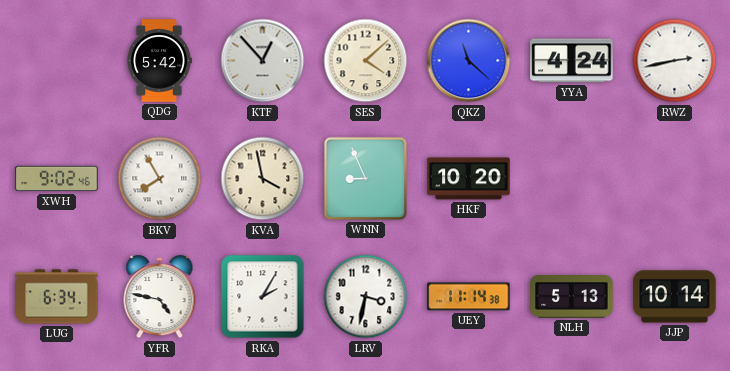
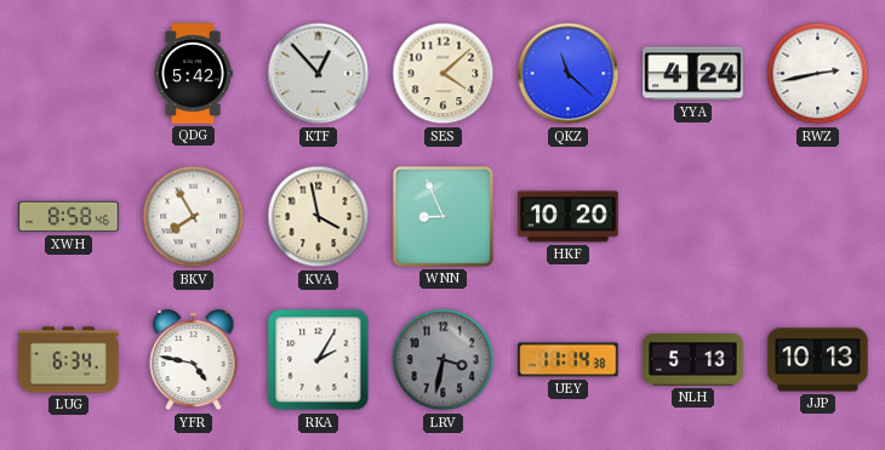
XWH: 9:02 -> 8:58 (69, 217)
LRV dial: white -> grey (444, 360)
JJP: 10:14 -> 10:13 (818, 360)
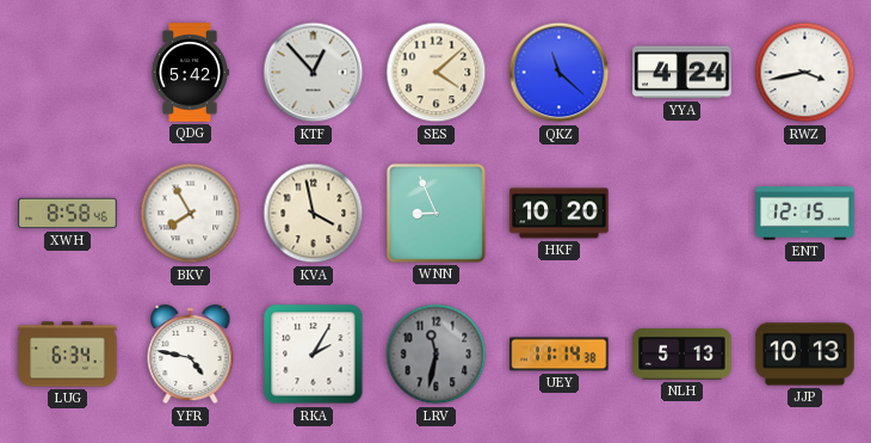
RWZ: 2:43 -> 3:43 (805, 73)
ENT: none -> 12:15 (805, 214)
LRV: 3:32 -> 11:32 (437, 355)
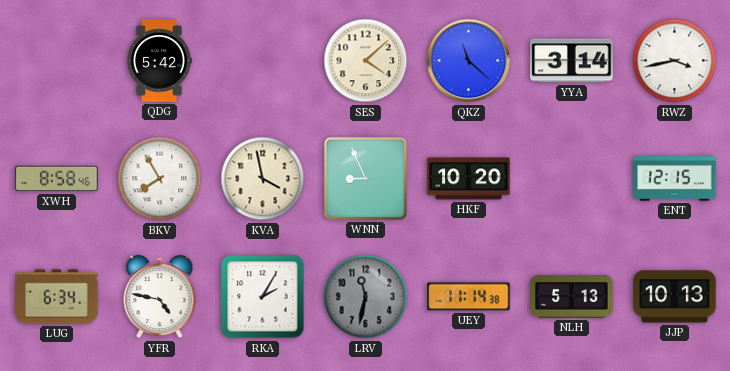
KTF: 12:53 -> none (314, 73)
YYA: 4:24 -> 3:14 (572, 61)
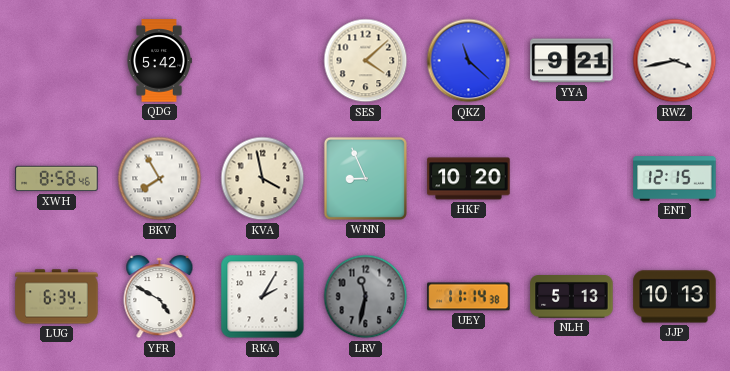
YYA: 3:14 -> 9:21 (572, 61)
YFR: 4:47 -> 4:50 (160, 297)
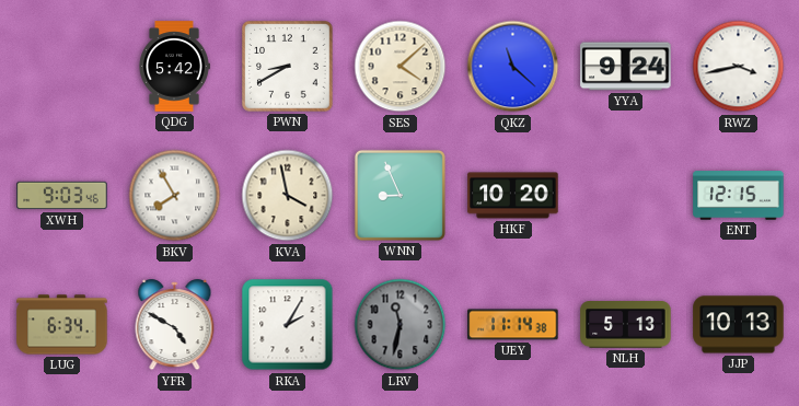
PWN: none -> 8:40 (288, 67)
YYA: 9:21 -> 9:24 (626, 67)
XWH: 8:58 -> 9:03 (62, 196)
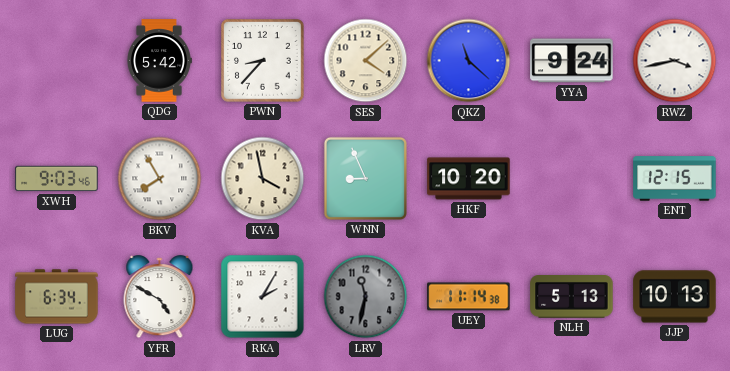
PWN: 8:40 -> 8:37 (263, 61)
